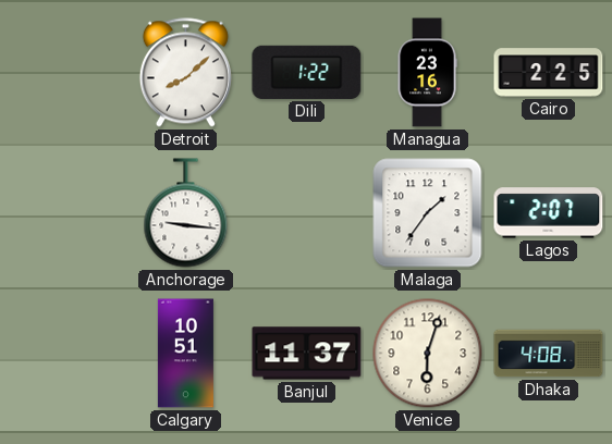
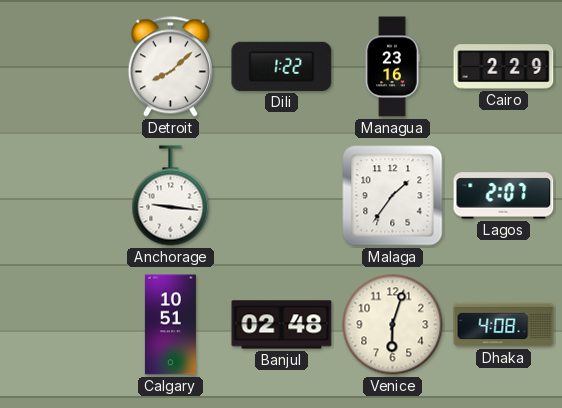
Cairo: 2:25 -> 2:29 (504, 67)
Banjul: 11:37 -> 02:48 (282, 325)
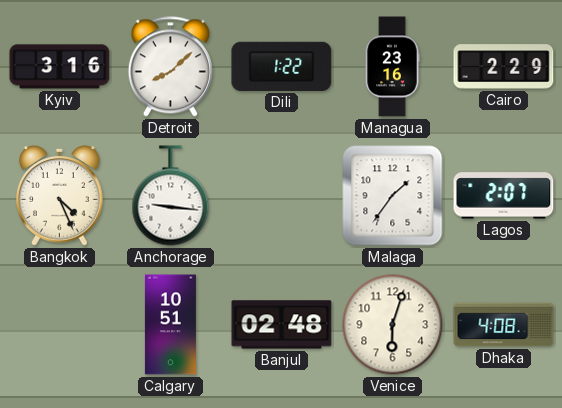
Kyiv: none -> 3:16 (60, 67)
Bangkok: none -> 4:26 (60, 196)
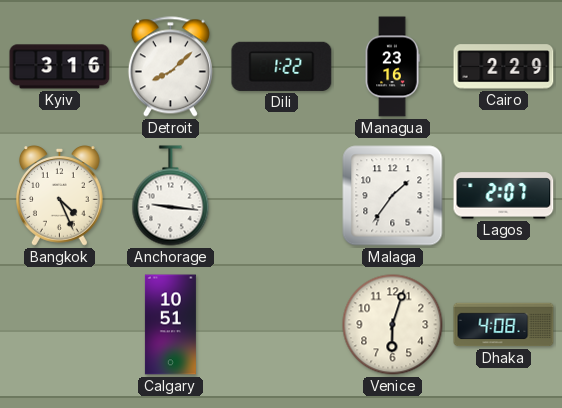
Banjul: 02:48 -> none (282, 325)
